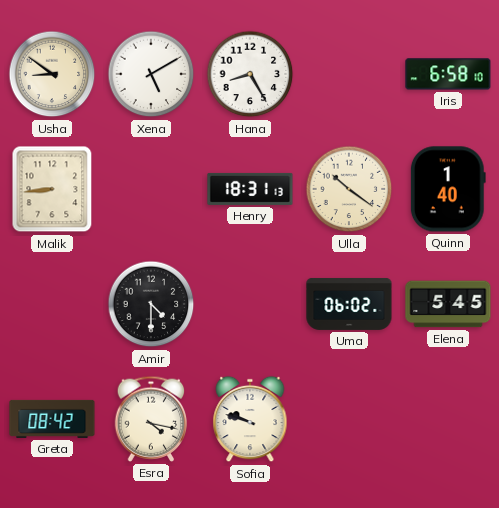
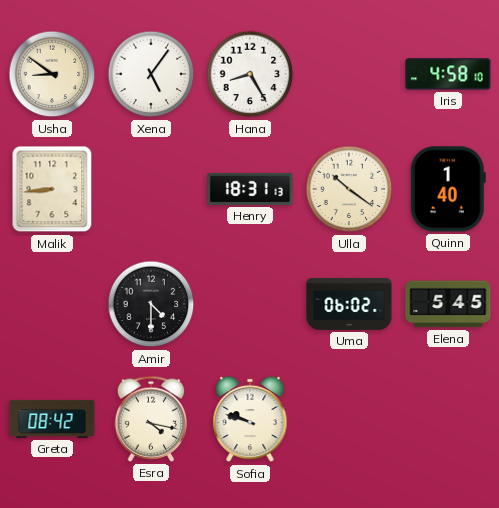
Xena: 5:10 -> 5:06 (151, 74)
Iris: 6:58 -> 4:58 (448, 74)
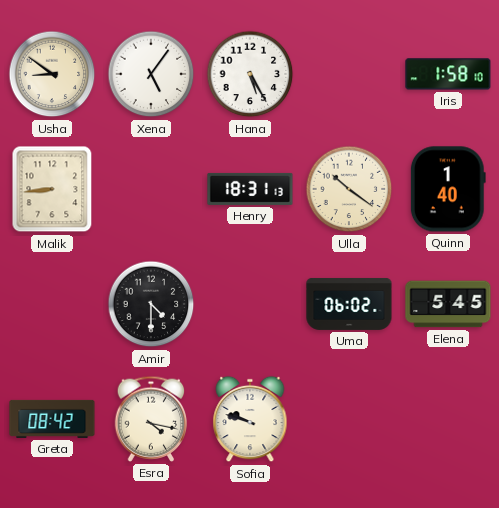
Hana: 8:25 -> 5:25 (250, 74)
Iris: 4:58 -> 1:58 (448, 74)
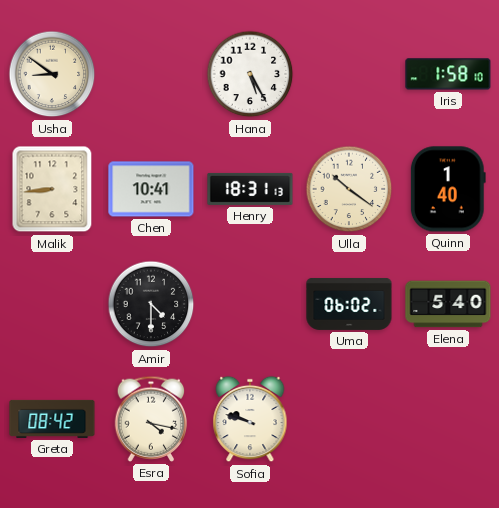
Xena: 5:06 -> none (151, 74)
Chen: none -> 10:41 (151, 189)
Elena: 5:45 -> 5:40 (448, 304)
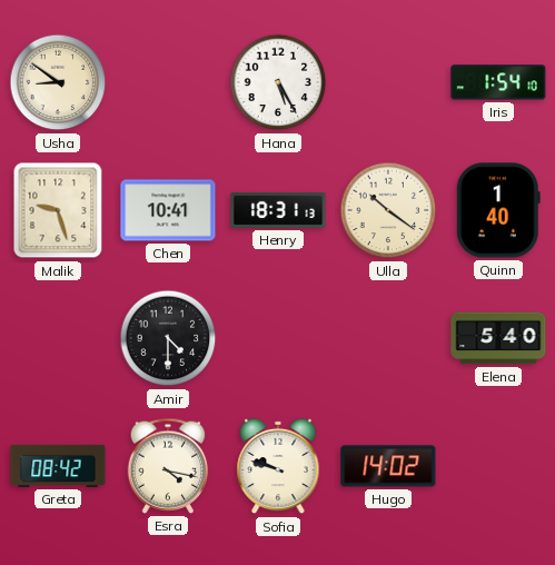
Iris: 1:58 -> 1:54 (498, 82)
Malik: 8:44 -> 9:27 (58, 210)
Uma: 06:02 -> none (349, 304)
Hugo: none -> 14:02 (388, 466)
